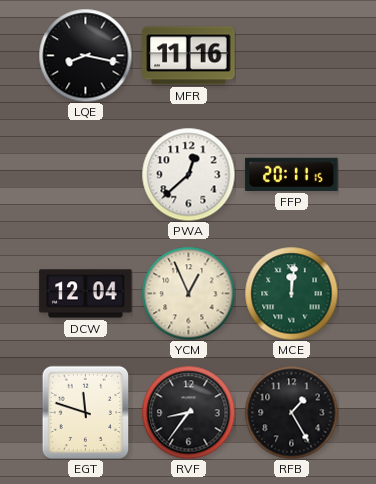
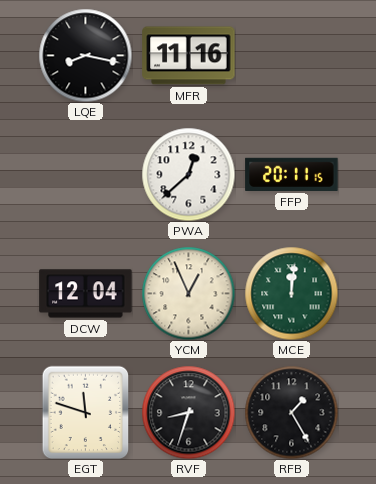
RVF: 8:36 -> 8:33 (188, 412)
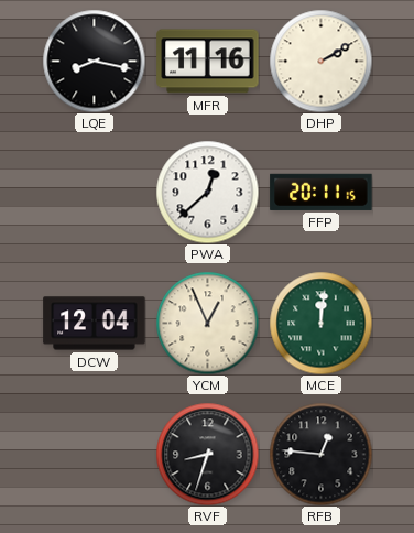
DHP: none -> 2:10 (320, 61)
EGT: 11:48 -> none (86, 412)
RFB: 1:25 -> 12:46 (320, 454)
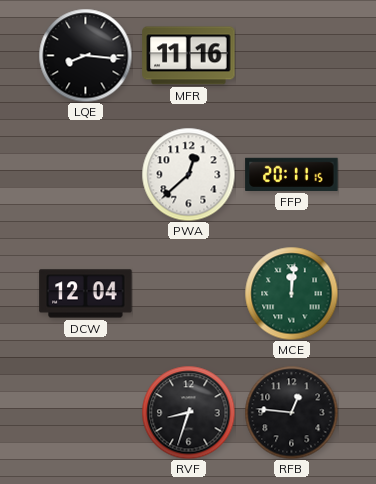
LQE: 8:17 -> 8:16 (85, 55)
DHP: 2:10 -> none (320, 61)
YCM: 12:56 -> none (207, 323)
